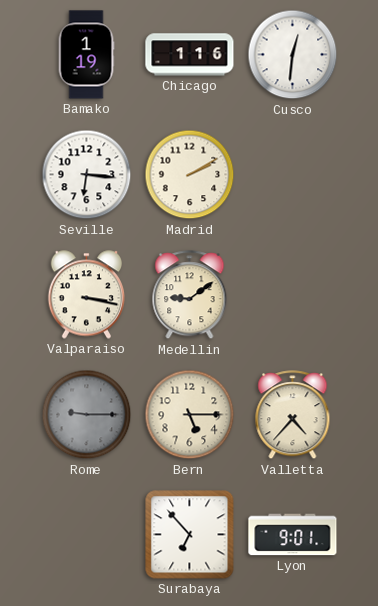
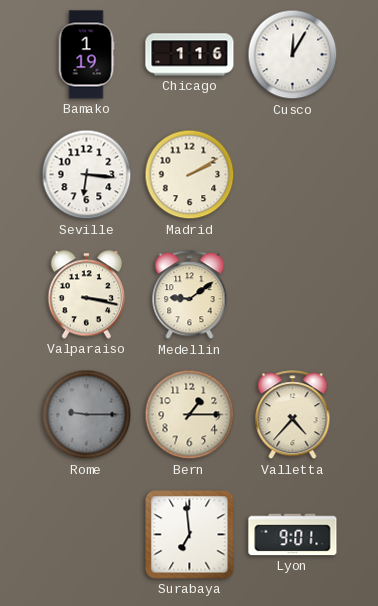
Cusco: 12:31 -> 12:05 (293, 55)
Bern: 5:15 -> 1:15 (190, 415)
Surabaya: 6:53 -> 6:59 (190, 535)
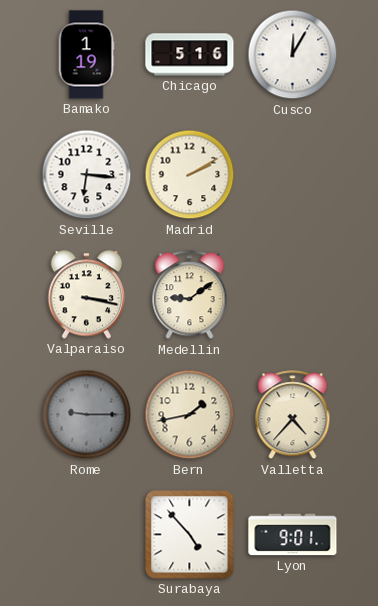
Chicago: 1:16 -> 5:16 (190, 55)
Bern: 1:15 -> 1:43 (190, 415)
Surabaya: 6:59 -> 4:53 (190, 535)
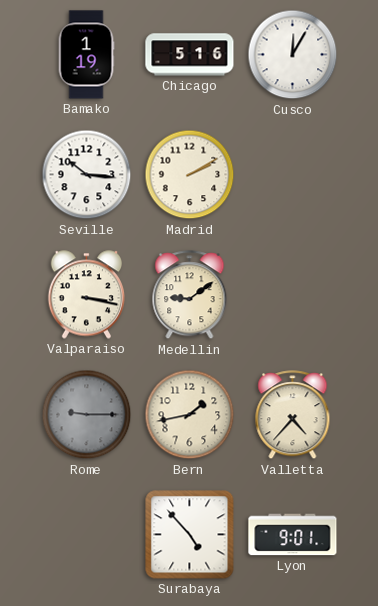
Seville: 6:16 -> 10:16 (87, 175)
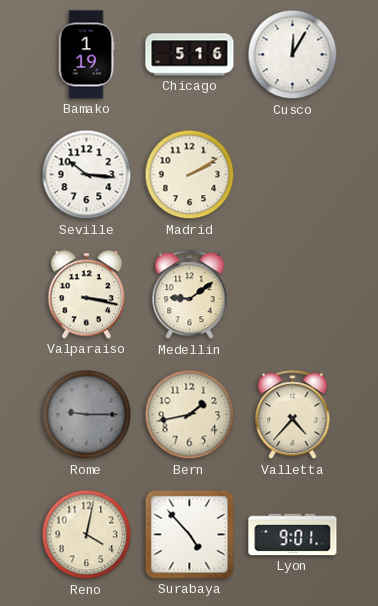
Reno: none -> 4:02 (87, 535)
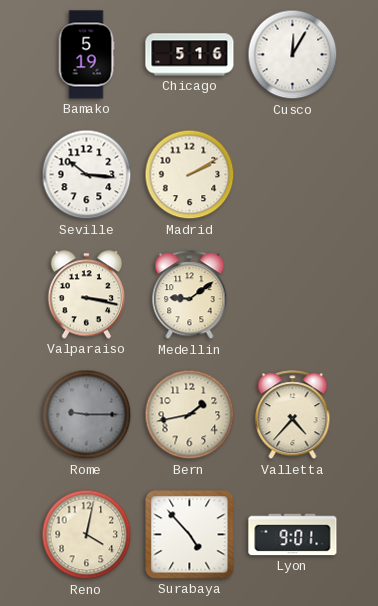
Bamako: 1:19 -> 5:19 (86, 55)
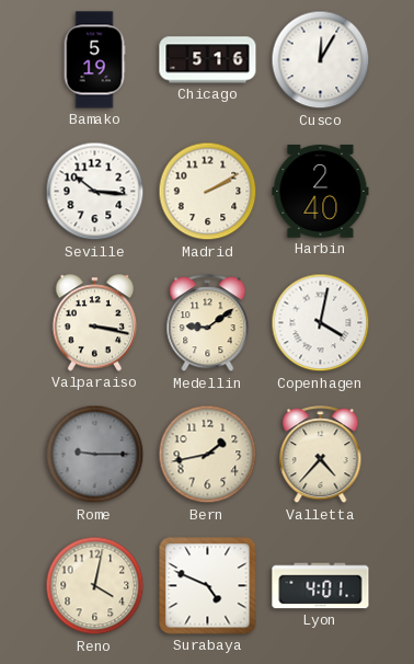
Harbin: none -> 2:40 (321, 192)
Copenhagen: none -> 4:02 (321, 323)
Surabaya: 4:53 -> 4:49 (208, 586)
Lyon: 9:01 -> 4:01 (321, 586)
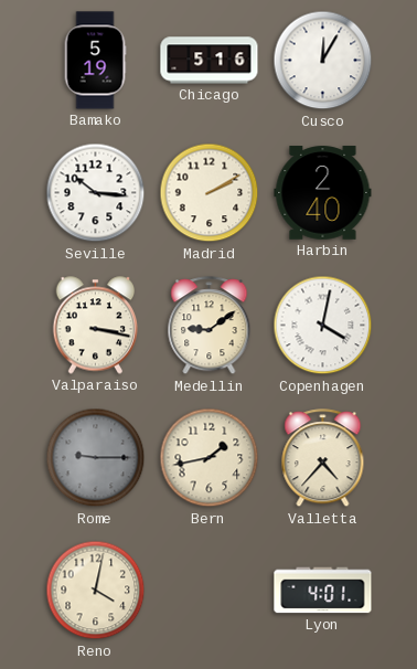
Surabaya: 4:49 -> none (208, 586)
